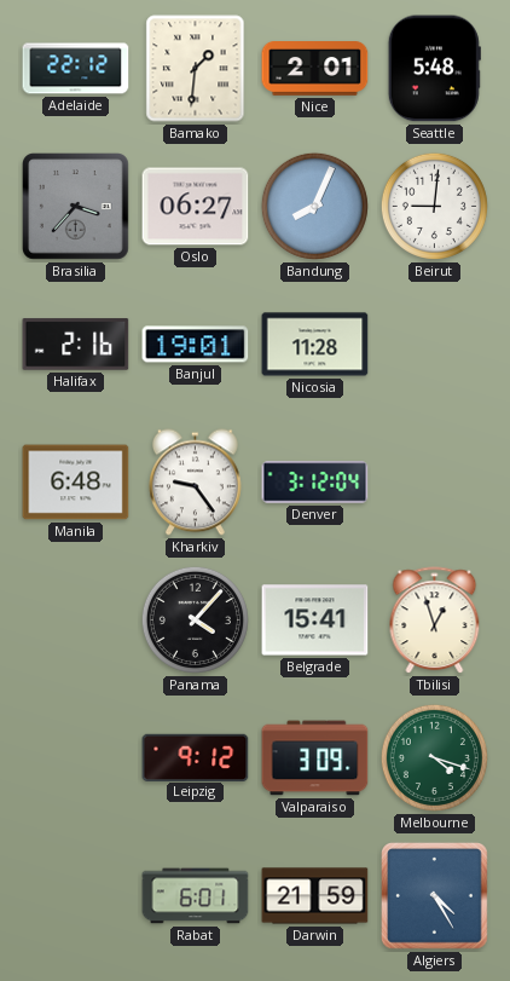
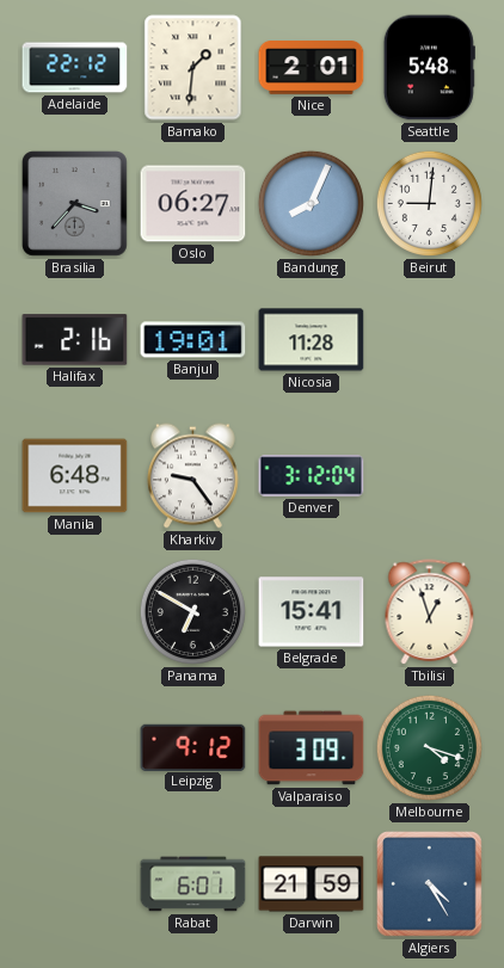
Panama: 4:07 -> 6:50 (192, 611)
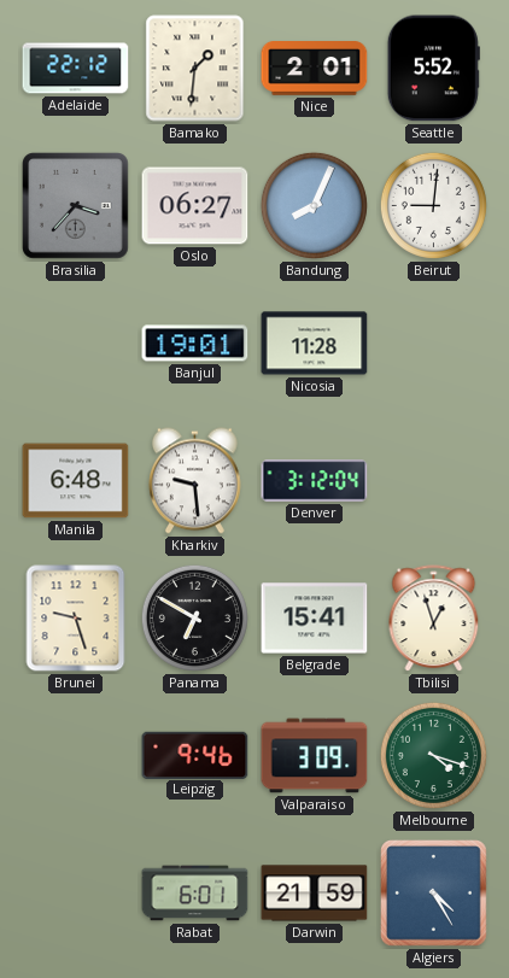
Seattle: 5:48 -> 5:52 (433, 69)
Halifax: 2:16 -> none (75, 340)
Kharkiv: 9:24 -> 9:29 (194, 481)
Brunei: none -> 9:27 (76, 619)
Leipzig: 9:12 -> 9:46 (195, 755)
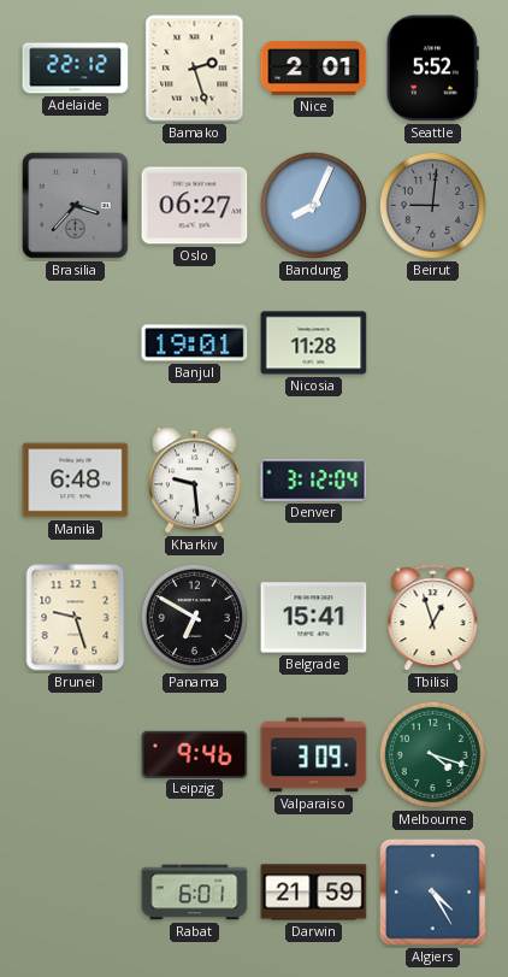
Bamako: 1:31 -> 2:27 (195, 69)
Beirut dial: white -> grey (432, 205)
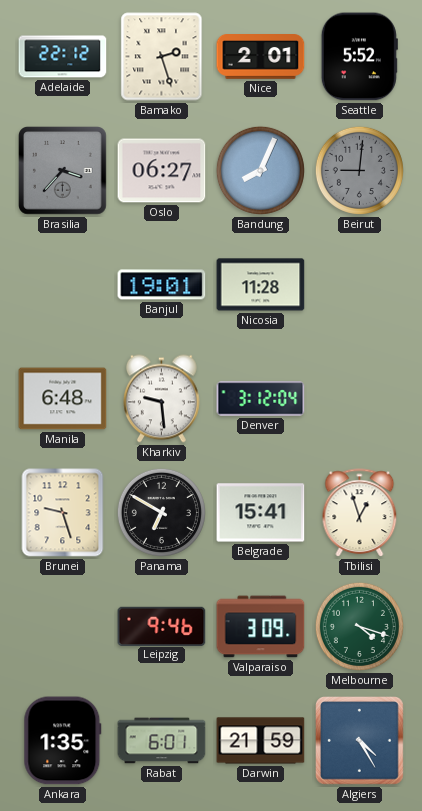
Ankara: none -> 1:35 (63, 741)
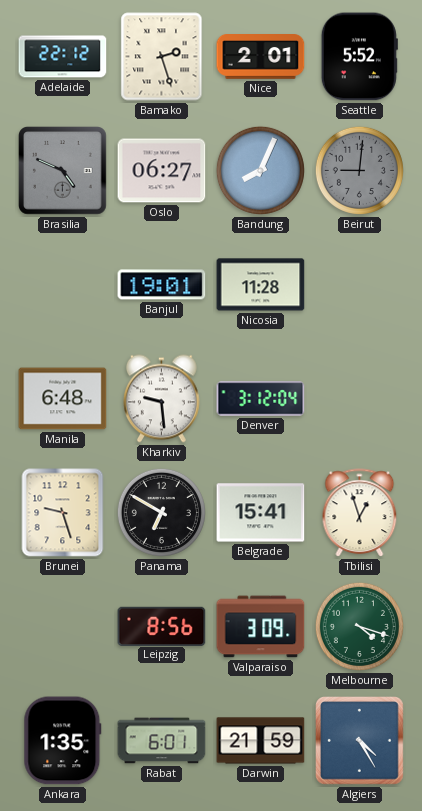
Brasilia: 3:37 -> 4:49 (63, 171)
Leipzig: 9:46 -> 8:56 (162, 626)
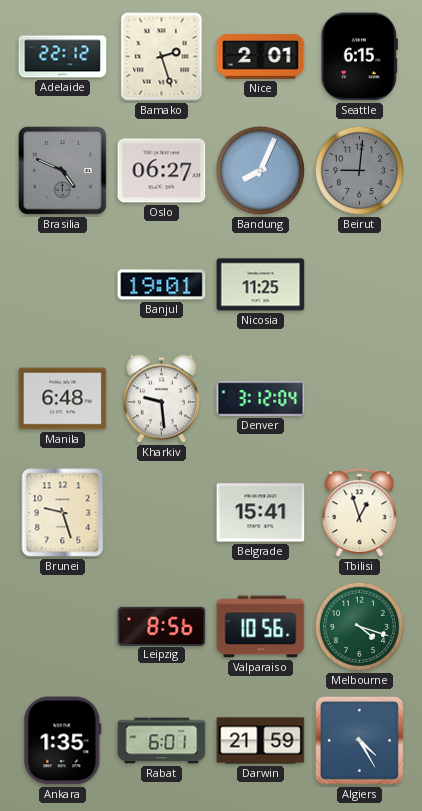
Seattle: 5:52 -> 6:15 (359, 57)
Nicosia: 11:28 -> 11:25 (261, 285)
Panama: 6:50 -> none (161, 512)
Valparaiso: 3:09 -> 10:56 (261, 627)
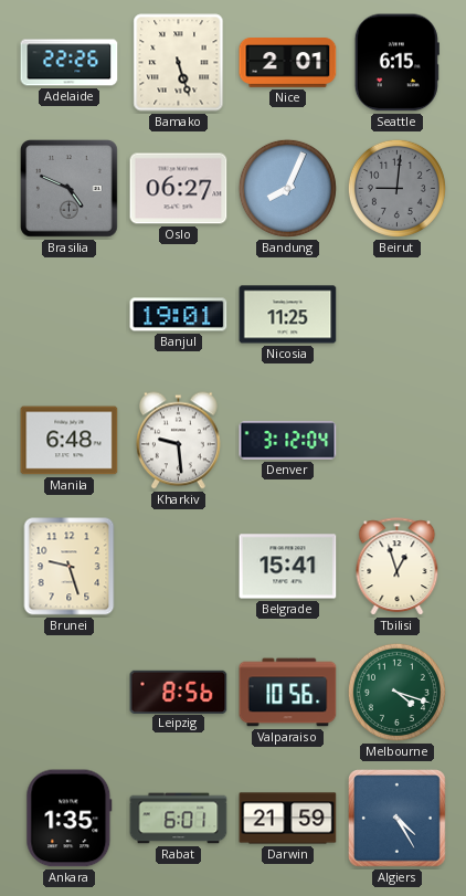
Adelaide: 22:12 -> 22:26 (70, 63)
Bamako: 2:27 -> 5:27 (179, 63)
